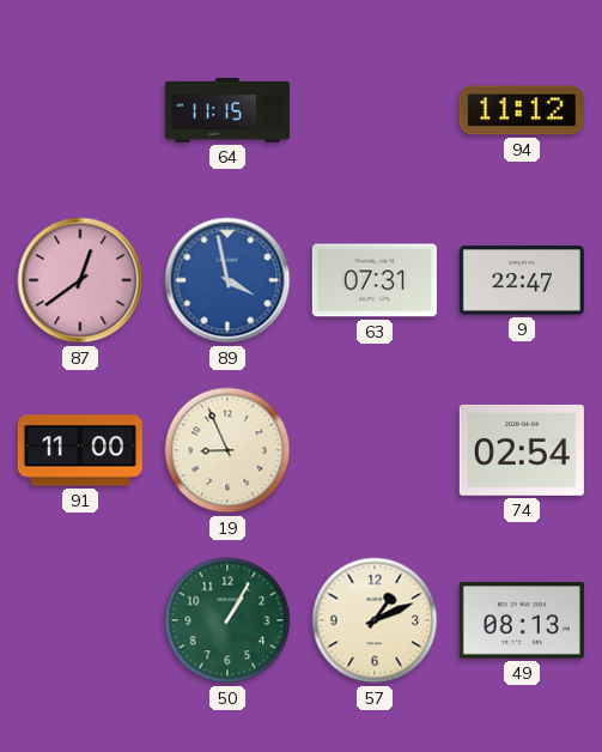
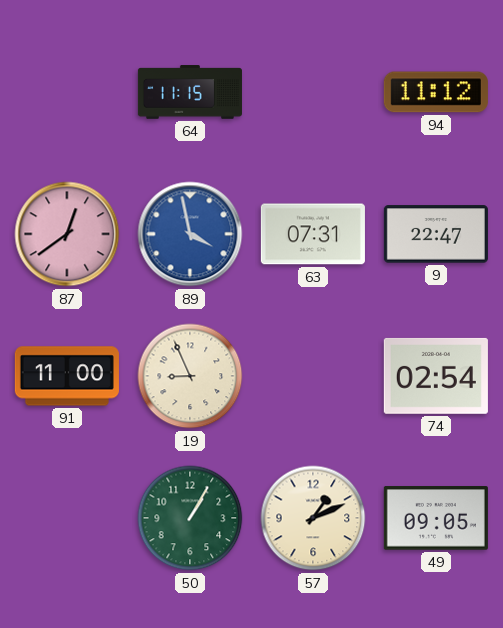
49: 08:13 -> 09:05 (436, 518)
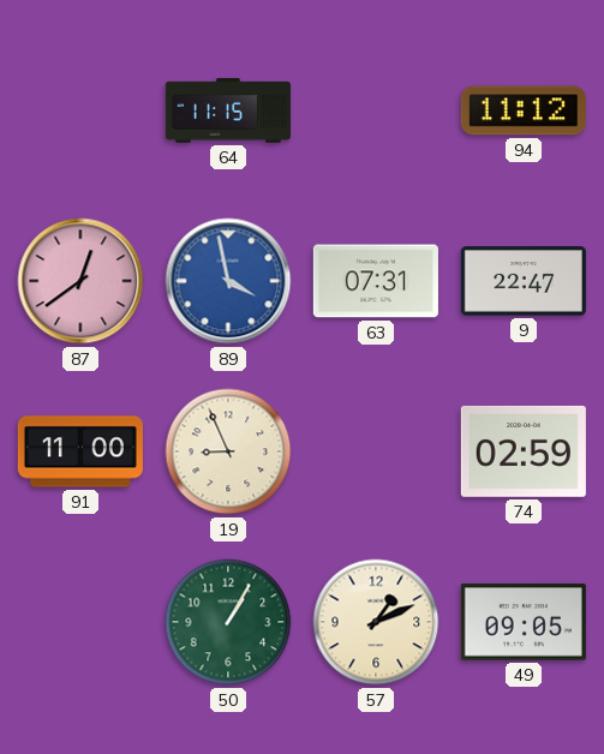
74: 02:54 -> 02:59 (524, 451)
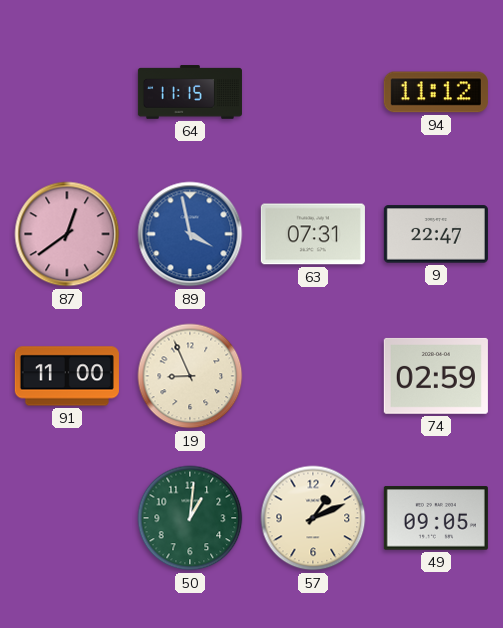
50: 1:05 -> 1:01 (190, 518)
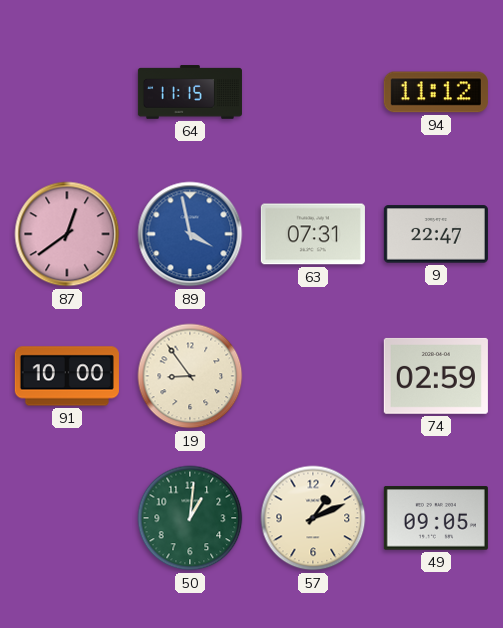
91: 11:00 -> 10:00 (67, 376)
19: 8:56 -> 8:54 (190, 376)
